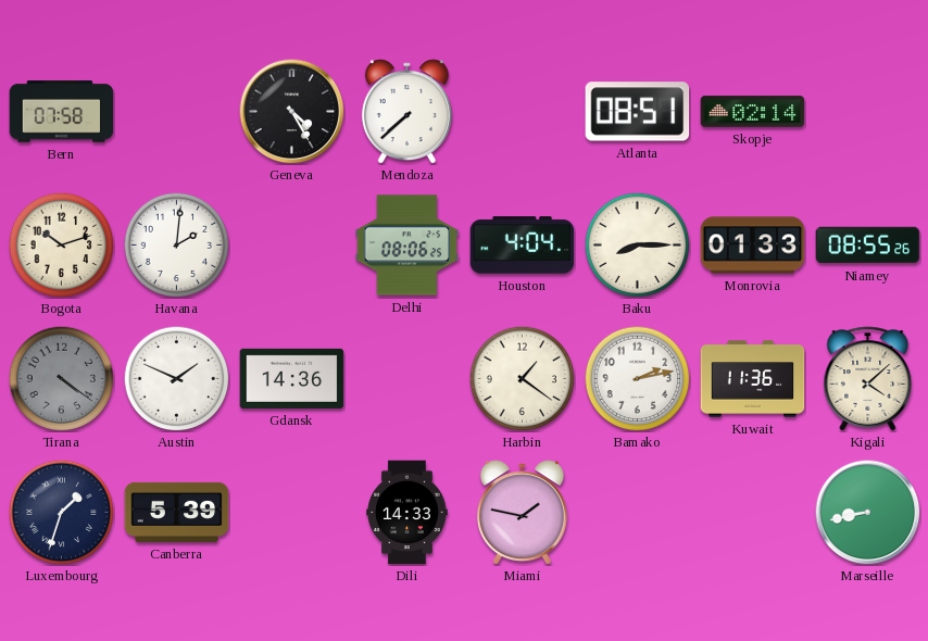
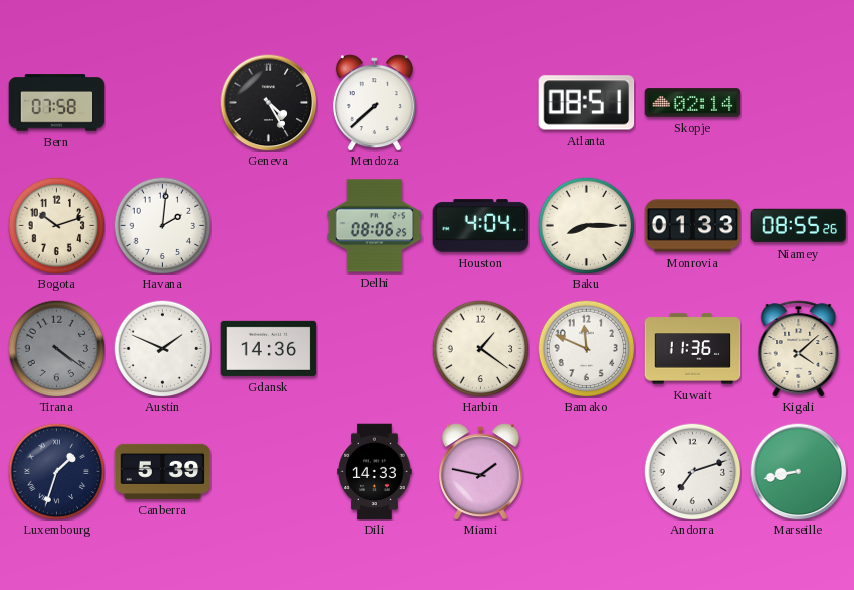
Bamako: 2:13 -> 11:49 (586, 348)
Andorra: none -> 7:12 (692, 471)
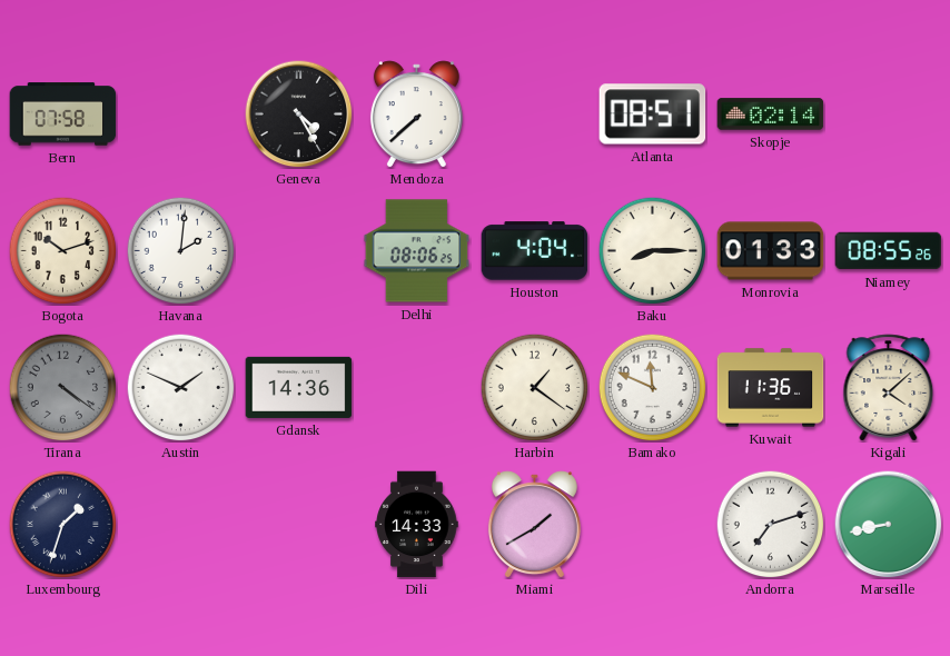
Canberra: 5:39 -> none (163, 471)
Miami: 1:47 -> 1:40 (534, 525)
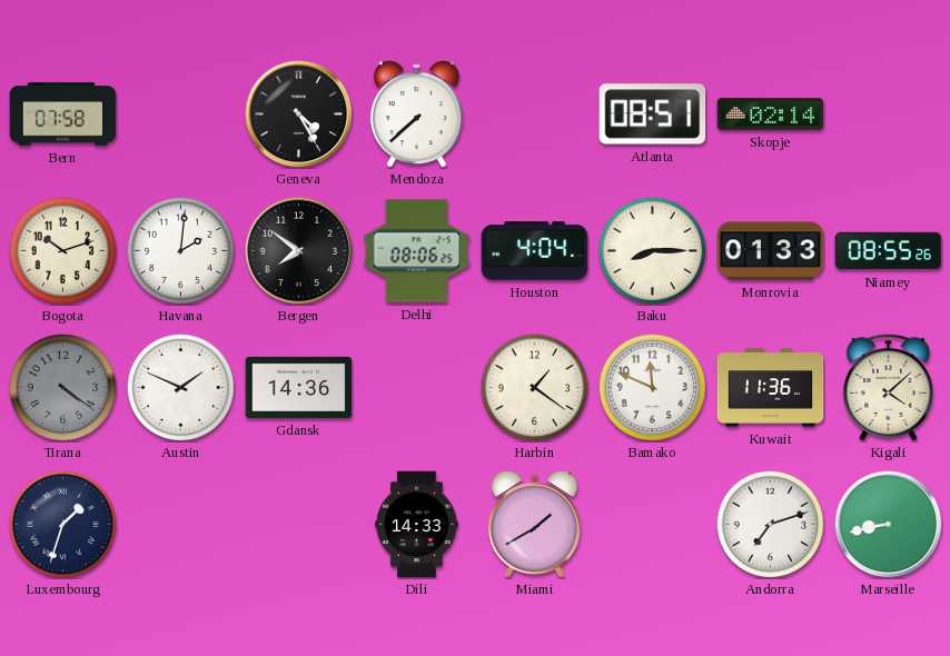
Bergen: none -> 7:51 (299, 251)
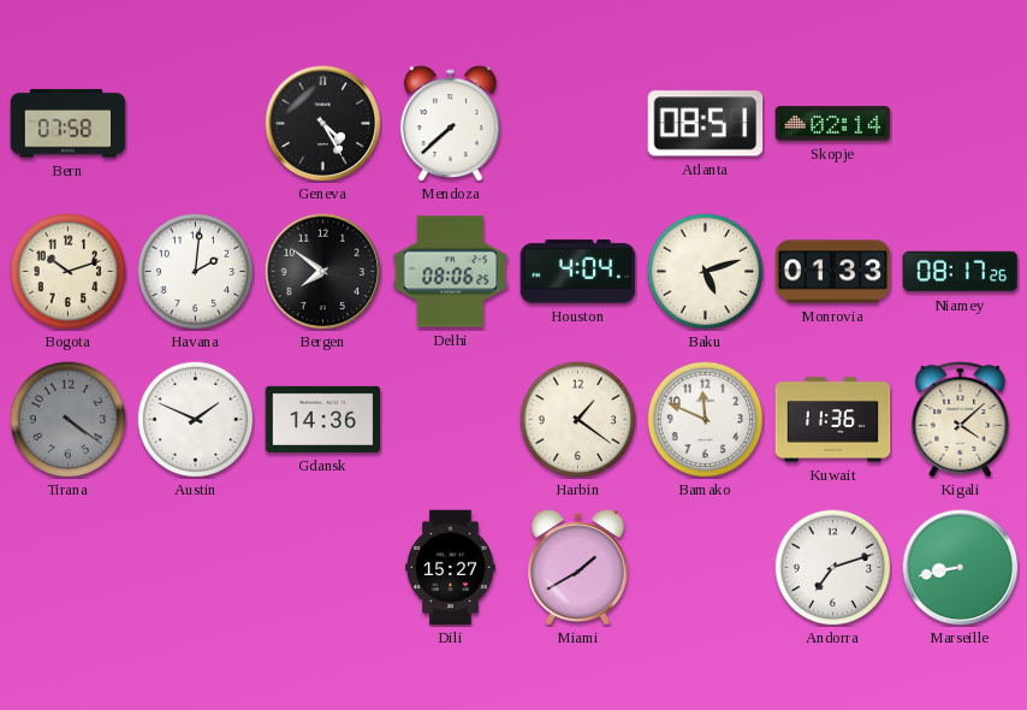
Baku: 8:15 -> 5:12 (705, 271)
Niamey: 08:55 -> 08:17 (961, 272)
Luxembourg: 1:33 -> none (62, 524)
Dili: 14:33 -> 15:27 (451, 568)
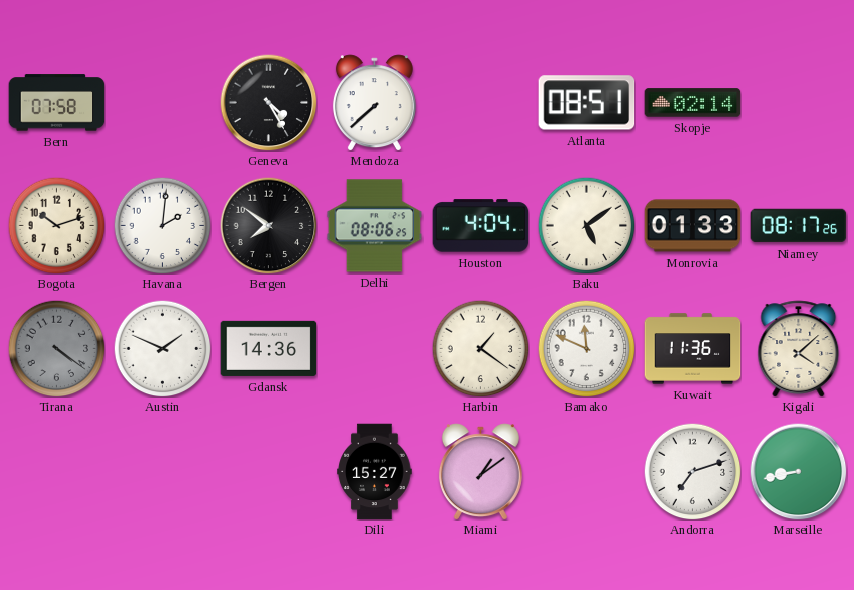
Baku: 5:12 -> 5:09 (586, 225)
Miami: 1:40 -> 1:09 (480, 472)
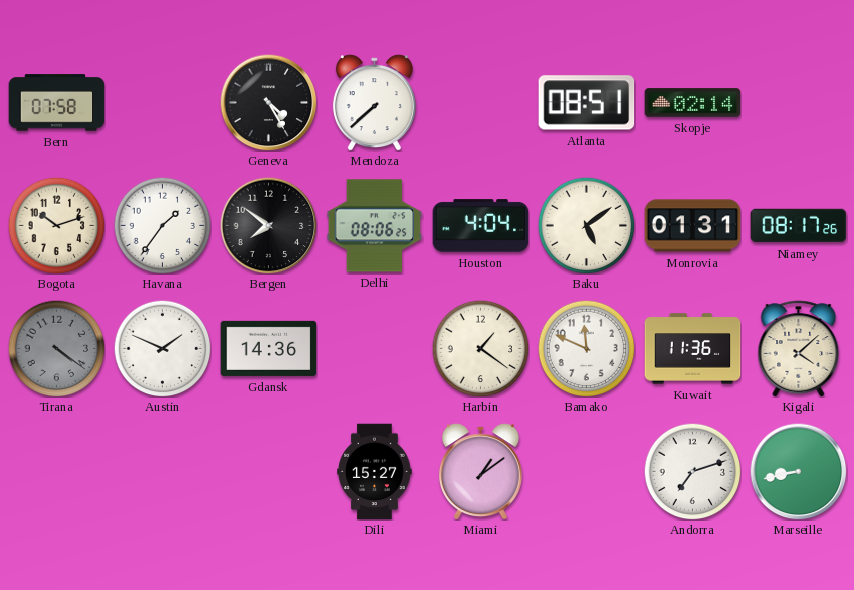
Havana: 2:01 -> 1:36 (162, 225)
Monrovia: 01:33 -> 01:31 (693, 226)
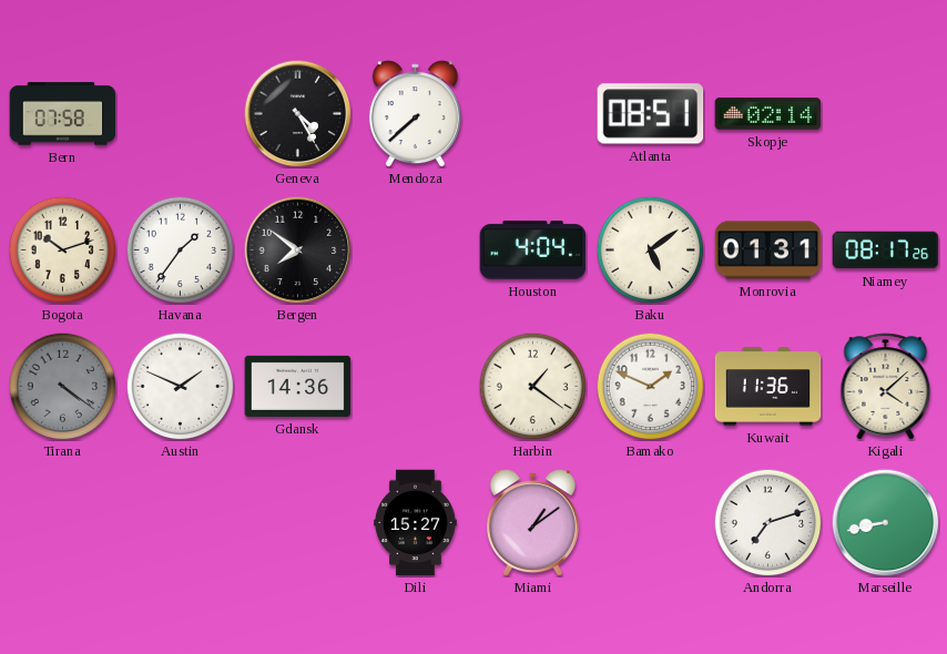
Delhi: 08:06 -> none (375, 226)
Bamako: 11:49 -> 1:49 (650, 386)
